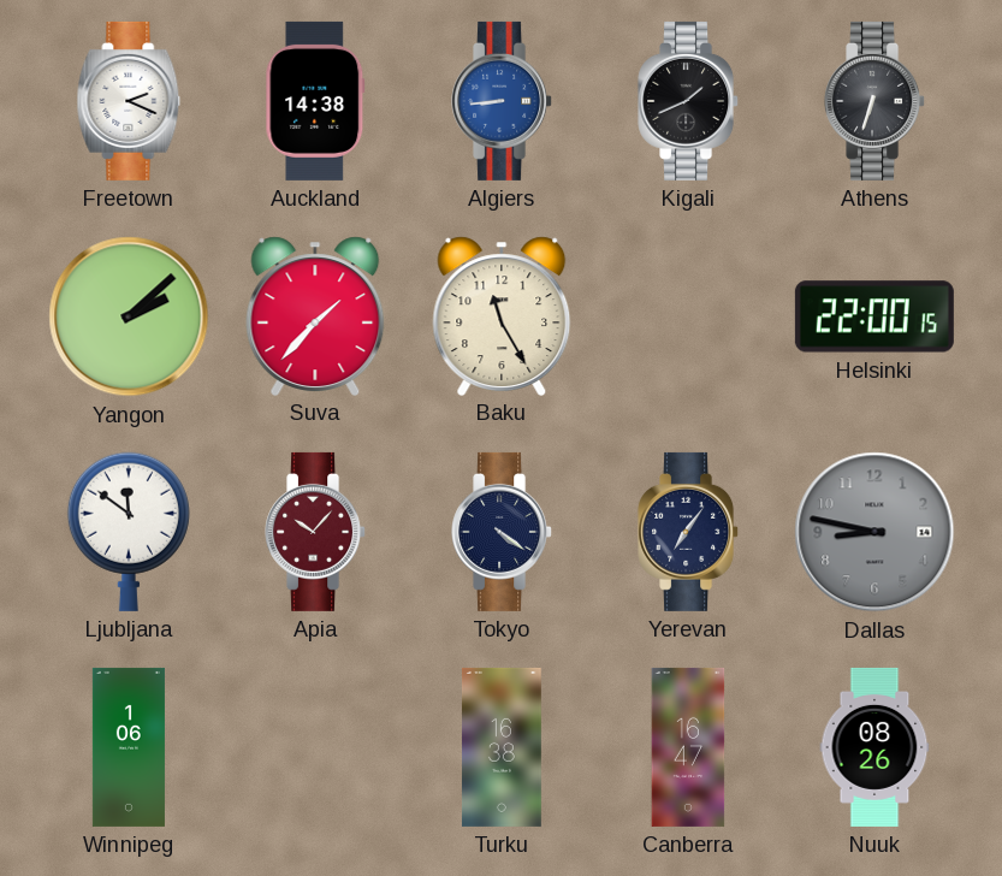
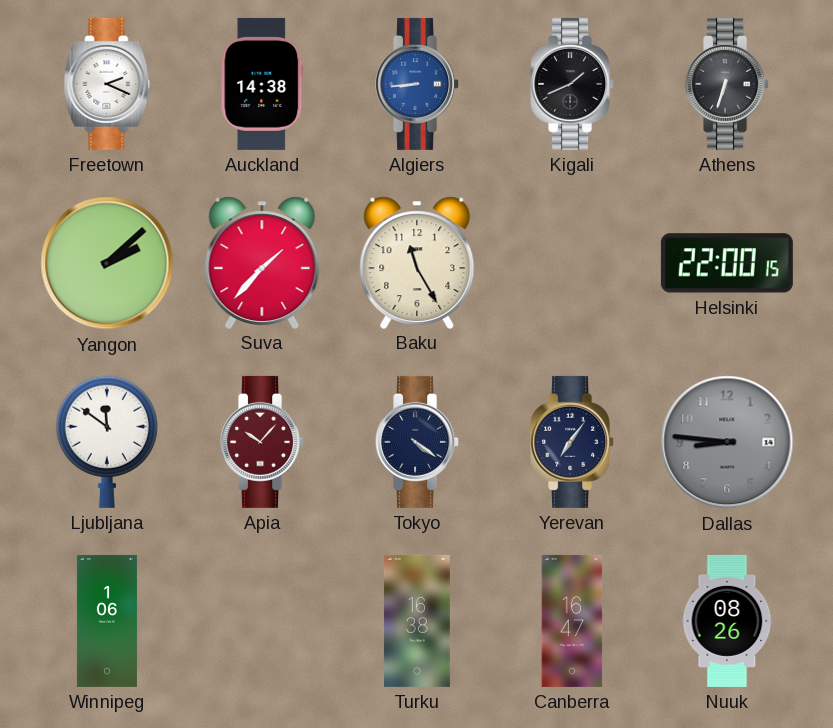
Dallas: 8:47 -> 8:46 (727, 442)
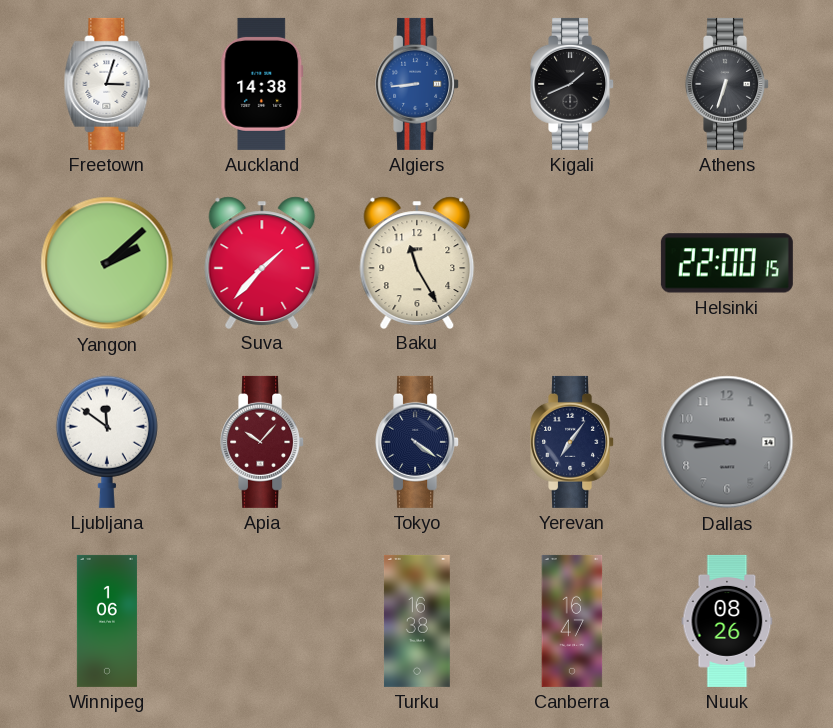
Freetown: 2:19 -> 3:03 (107, 84)
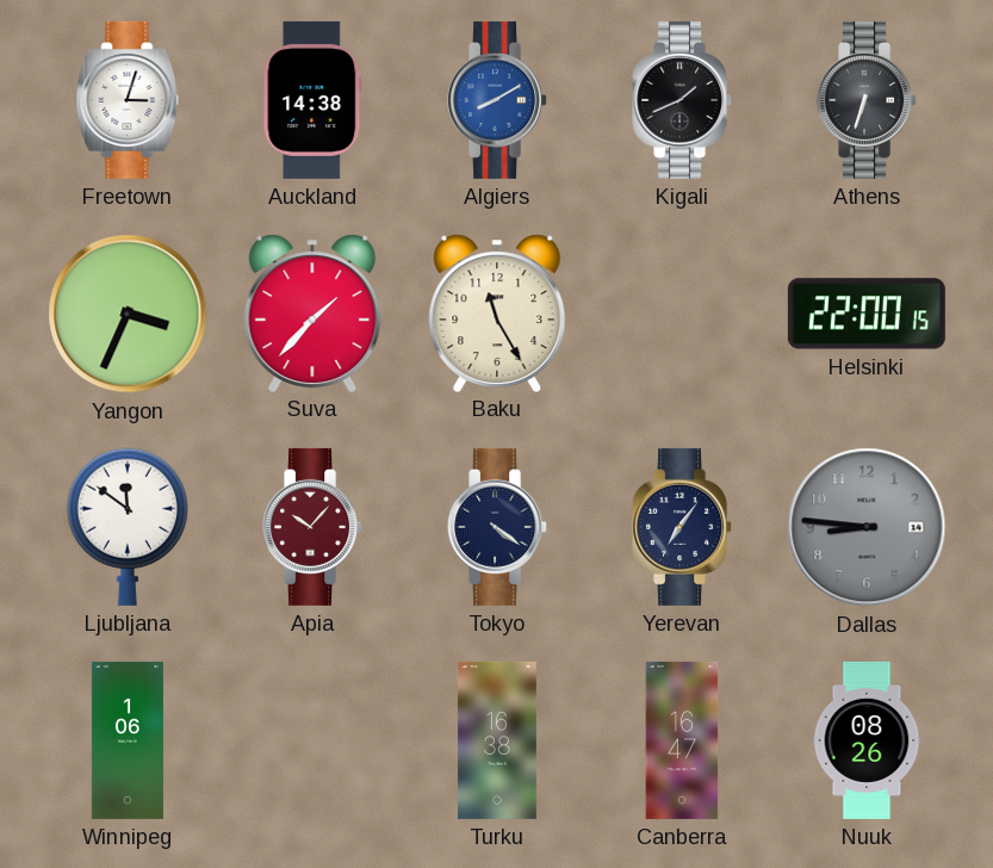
Algiers: 8:44 -> 8:10 (498, 100)
Yangon: 2:08 -> 3:34 (128, 314)
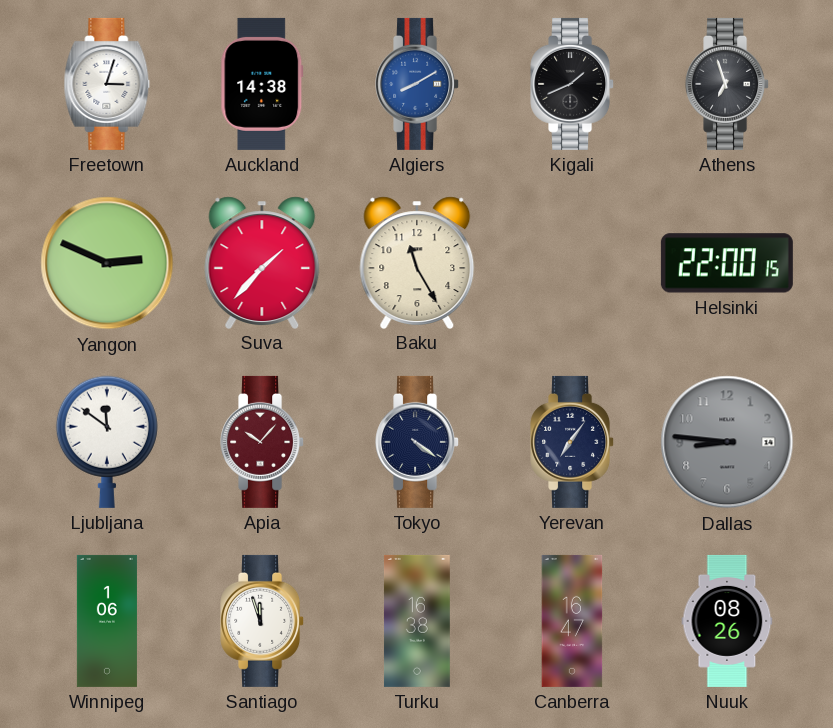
Athens: 6:33 -> 6:57 (728, 84)
Yangon: 3:34 -> 2:49 (107, 263)
Santiago: none -> 11:57 (263, 621)
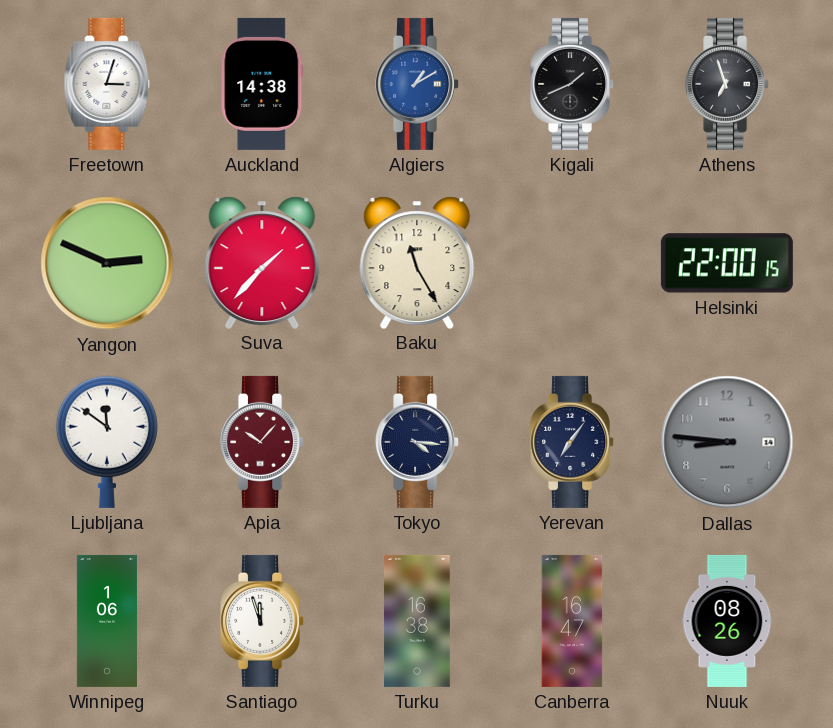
Algiers: 8:10 -> 1:10 (418, 84)
Tokyo: 4:21 -> 4:16 (418, 442)
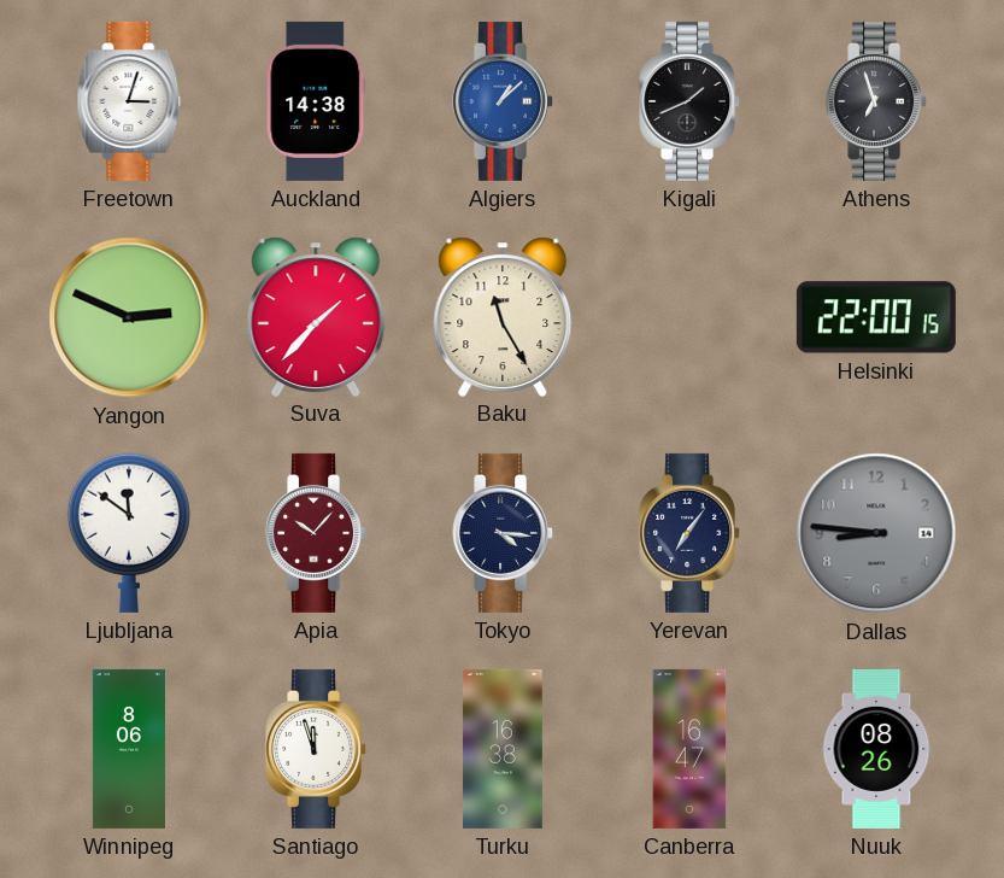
Algiers: 1:10 -> 1:08 (504, 101)
Winnipeg: 1:06 -> 8:06 (129, 749)
